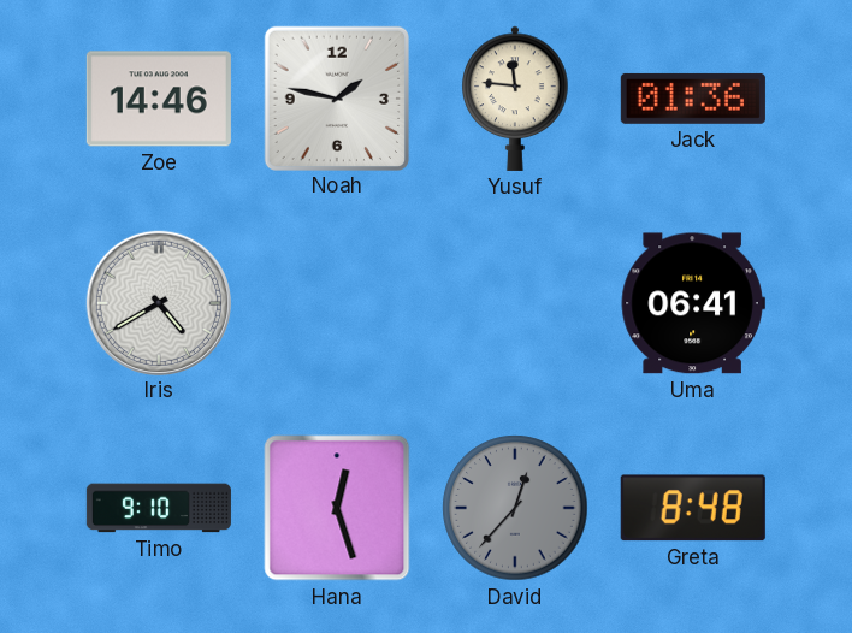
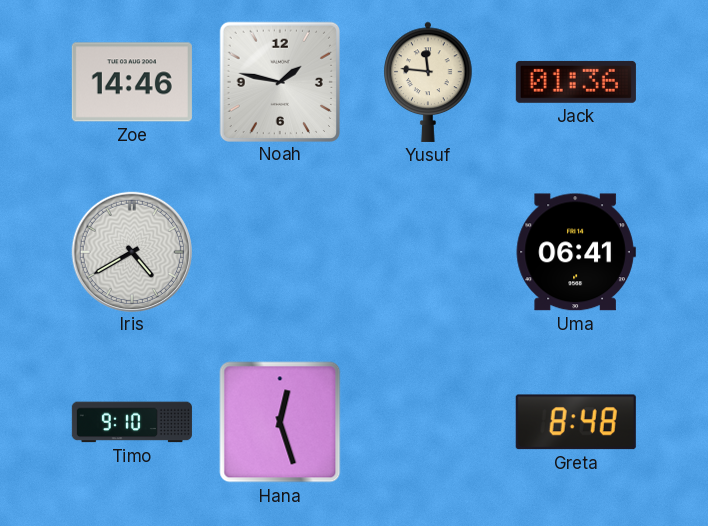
David: 12:37 -> none (515, 508)
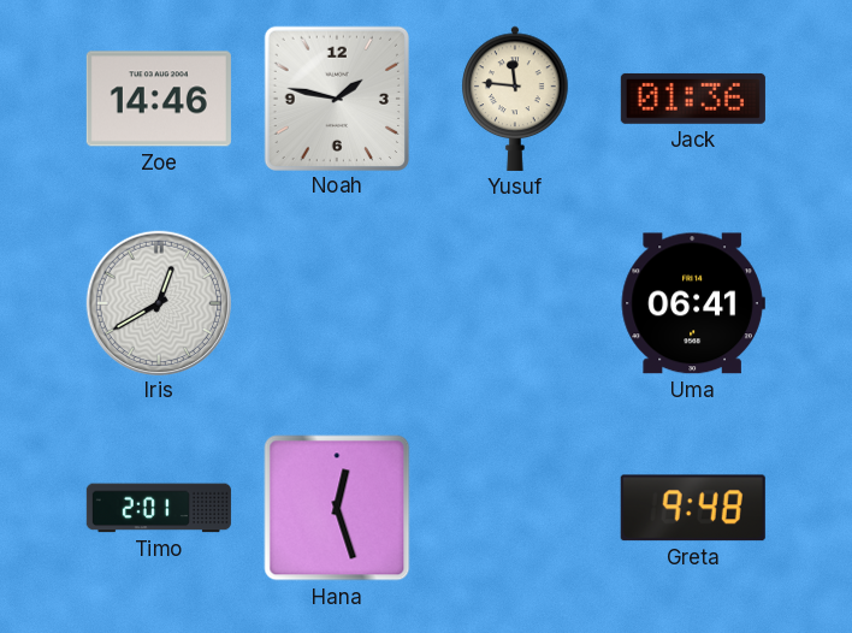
Iris: 4:40 -> 12:40 (158, 302)
Timo: 9:10 -> 2:01 (159, 508)
Greta: 8:48 -> 9:48 (693, 508)
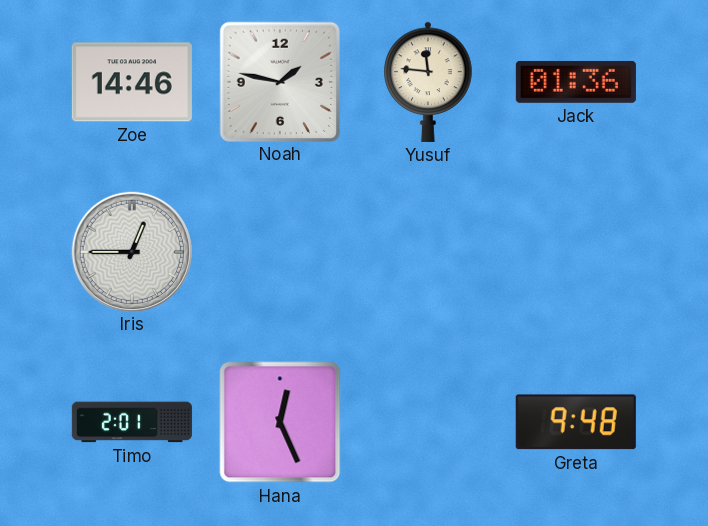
Iris: 12:40 -> 12:45 (131, 251)
Uma: 06:41 -> none (693, 303)
Hana: 12:27 -> 12:26 (280, 422)
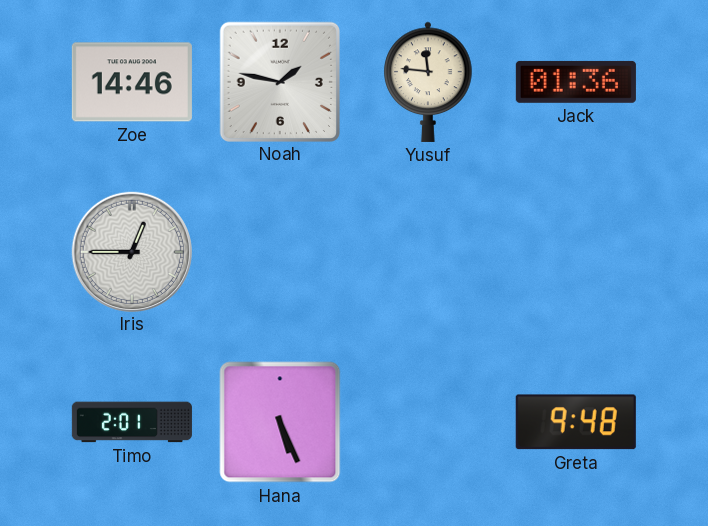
Hana: 12:26 -> 5:26 (280, 422)
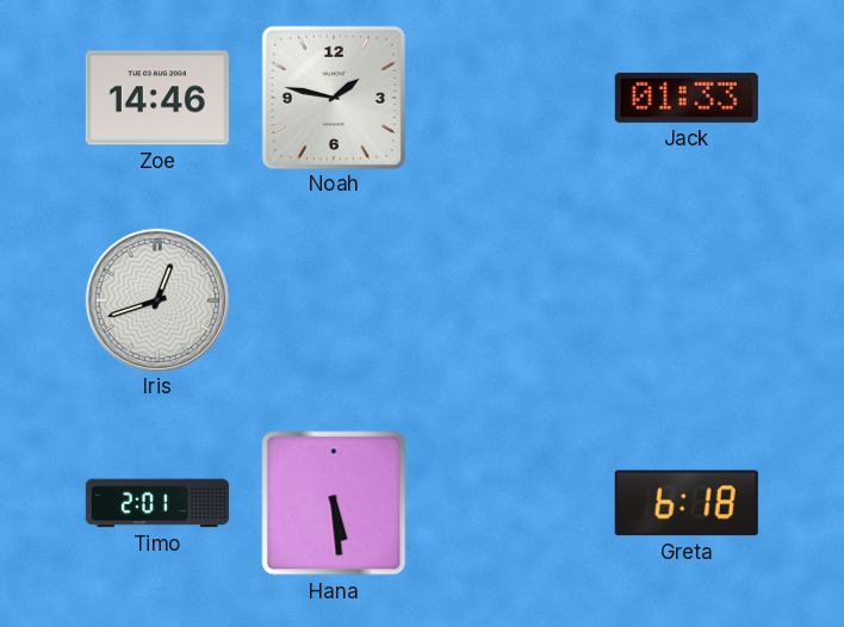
Yusuf: 11:46 -> none (428, 82)
Jack: 01:36 -> 01:33 (687, 98)
Iris: 12:45 -> 12:42 (156, 299)
Hana: 5:26 -> 5:29 (334, 503)
Greta: 9:48 -> 6:18 (687, 503)
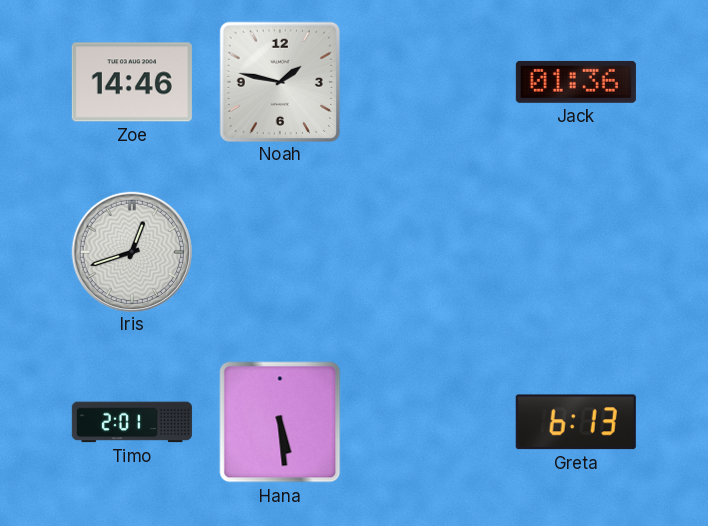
Jack: 01:33 -> 01:36 (576, 82)
Greta: 6:18 -> 6:13 (576, 422)
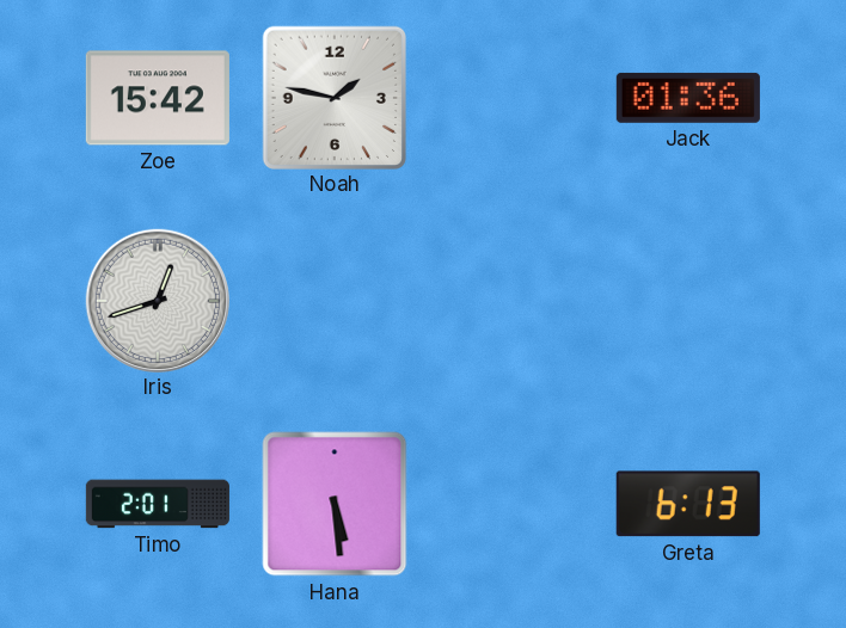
Zoe: 14:46 -> 15:42 (158, 98)
